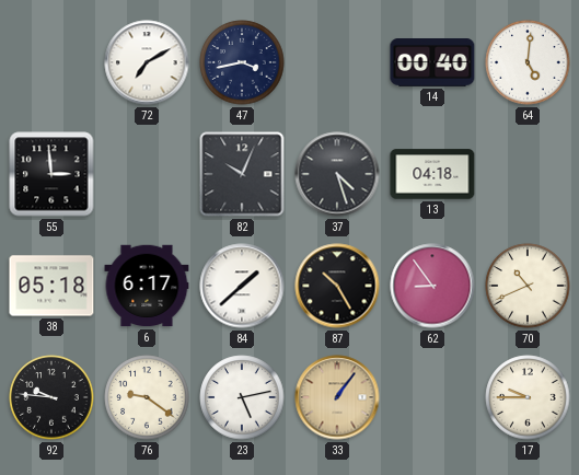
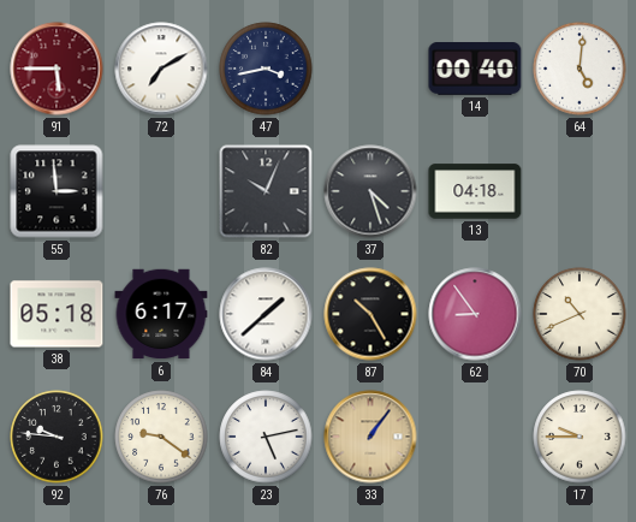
91: none -> 5:45 (57, 69)
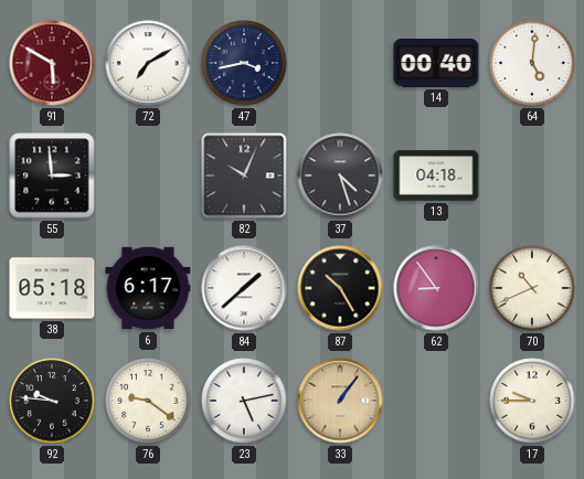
91: 5:45 -> 5:50 (52, 63)
